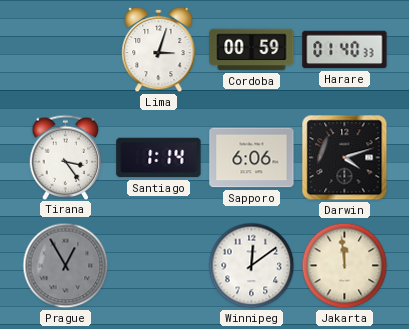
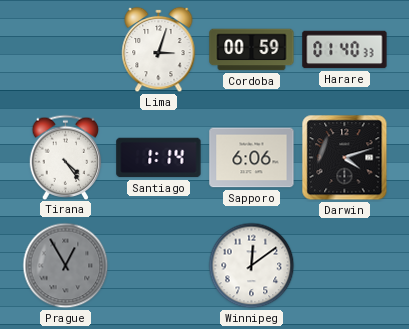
Tirana: 3:24 -> 4:24 (66, 157)
Jakarta: 11:59 -> none (345, 266)
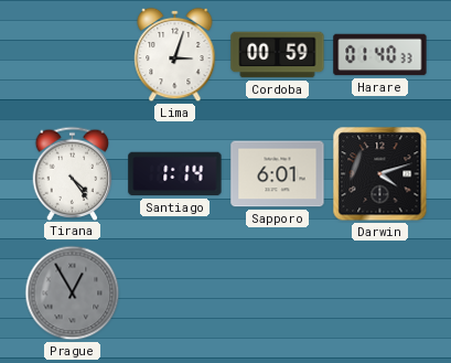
Sapporo: 6:06 -> 6:01 (278, 174)
Winnipeg: 12:09 -> none (252, 266)
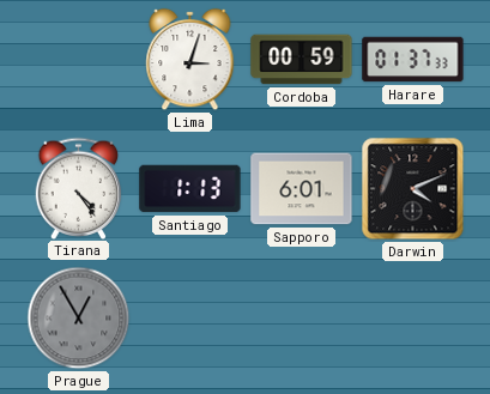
Harare: 01:40 -> 01:37 (413, 60)
Santiago: 1:14 -> 1:13 (190, 189)
Darwin: 4:12 -> 4:11 (413, 189)
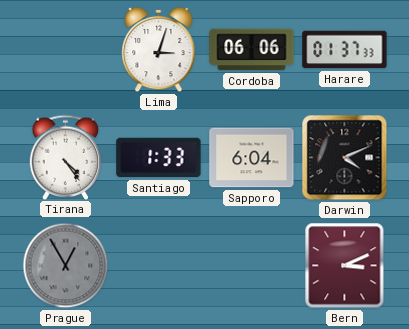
Cordoba: 00:59 -> 06:06 (252, 50)
Santiago: 1:13 -> 1:33 (159, 158)
Sapporo: 6:01 -> 6:04 (252, 158)
Bern: none -> 3:11 (345, 266)
